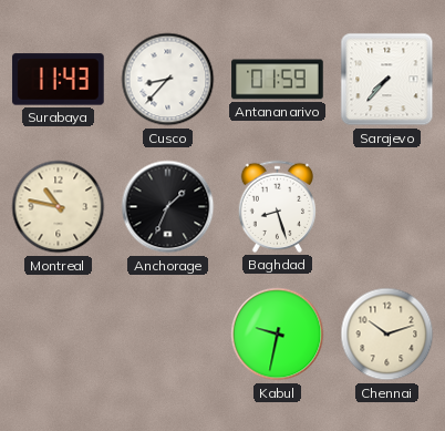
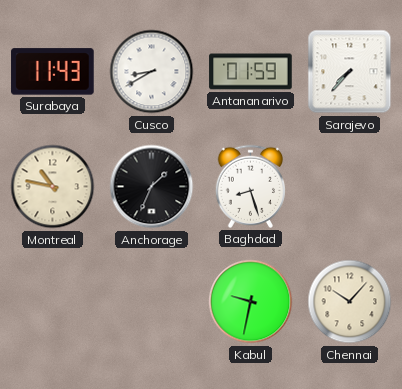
Cusco: 8:37 -> 8:40 (152, 72)
Chennai: 10:12 -> 10:07 (350, 302)
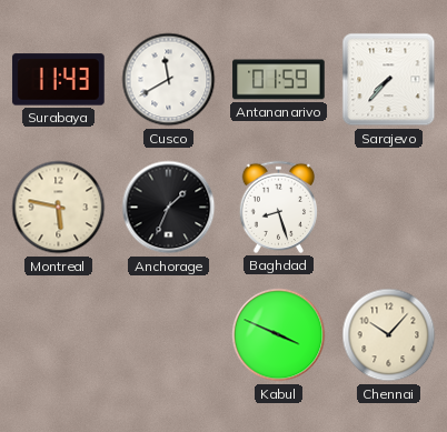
Cusco: 8:40 -> 11:40 (169, 80)
Montreal: 10:47 -> 5:47 (59, 208)
Kabul: 9:32 -> 3:49 (279, 335)
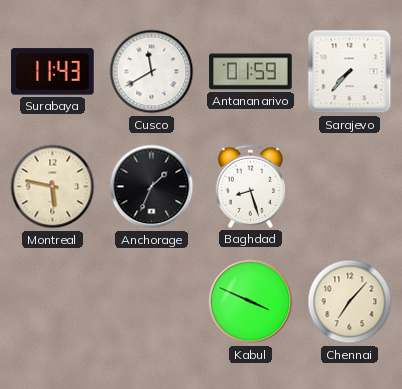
Chennai: 10:07 -> 7:07 (350, 302)
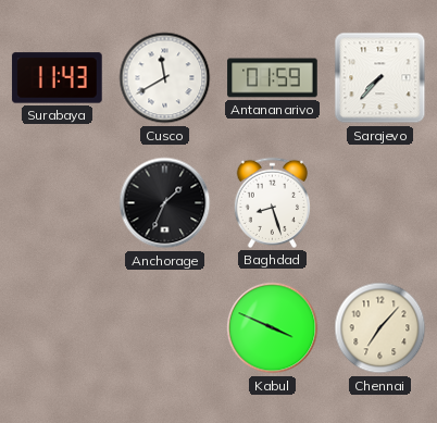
Montreal: 5:47 -> none (53, 187)
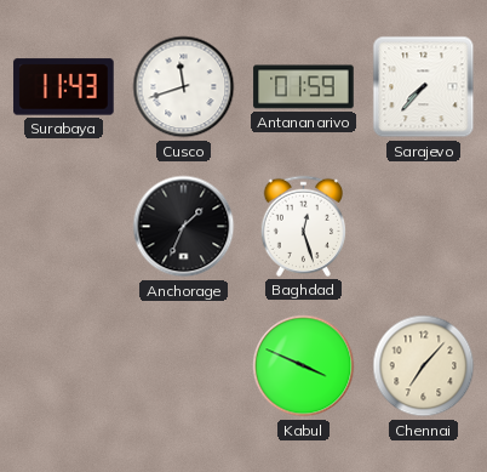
Cusco: 11:40 -> 11:42 (184, 87)
Baghdad: 8:27 -> 12:27 (303, 226)
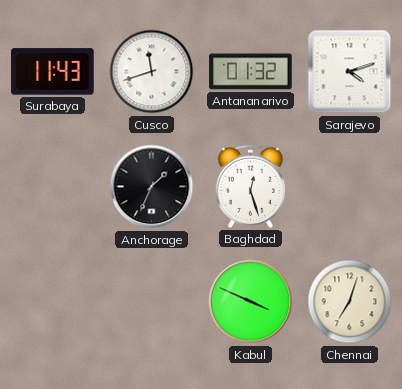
Antananarivo: 01:59 -> 01:32 (251, 72)
Sarajevo: 7:37 -> 4:12 (350, 72)
Chennai: 7:07 -> 7:03 (350, 302)
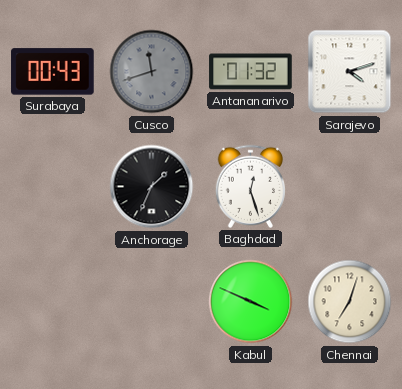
Surabaya: 11:43 -> 00:43 (53, 72)
Cusco dial: white -> grey (152, 72)
